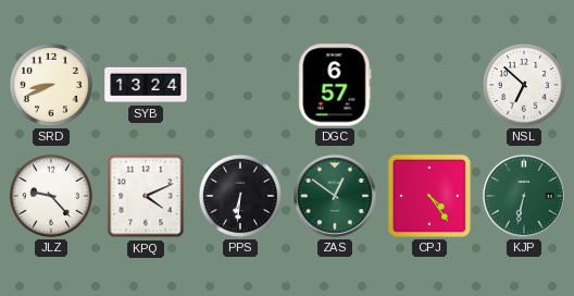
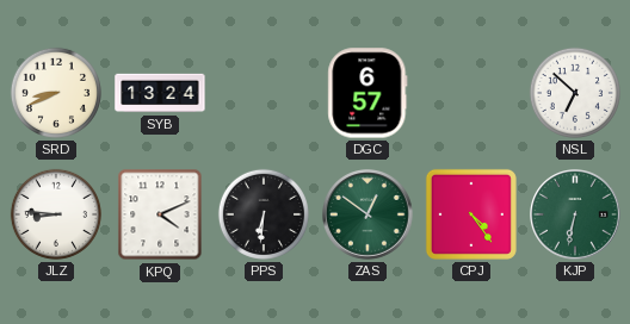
JLZ: 9:23 -> 8:46 (56, 214)
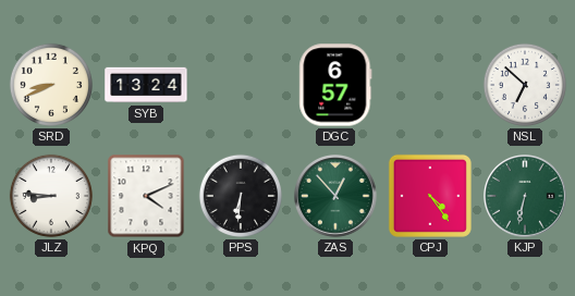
ZAS: 12:51 -> 12:53 (337, 197)
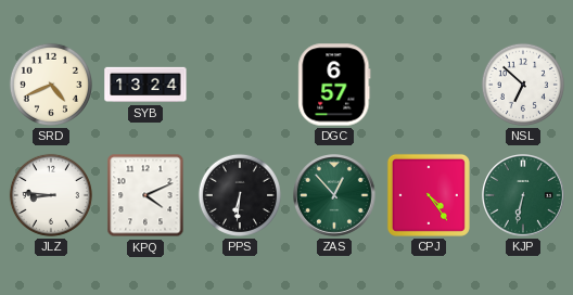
SRD: 8:41 -> 4:41 (51, 85)
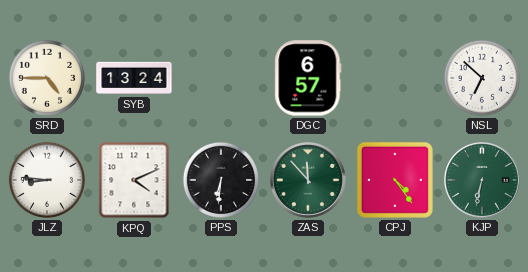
SRD: 4:41 -> 4:45 (47, 78)
ZAS: 12:53 -> 11:53 (309, 181)
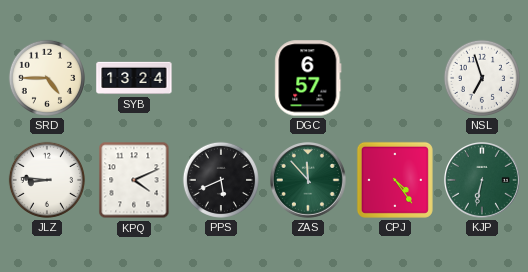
NSL: 6:52 -> 6:57 (482, 78)
PPS: 6:31 -> 5:41 (221, 180)
